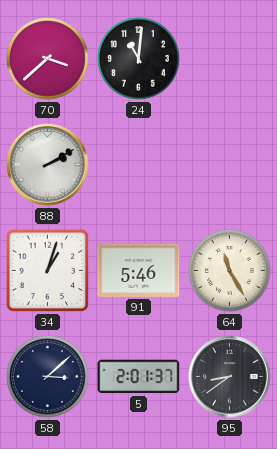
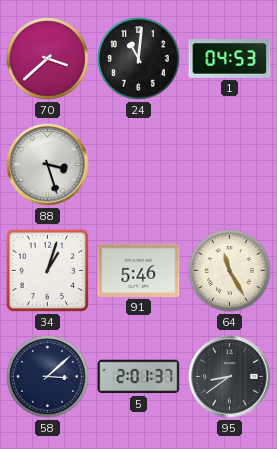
1: none -> 04:53 (230, 59)
88: 2:10 -> 3:27 (48, 165)
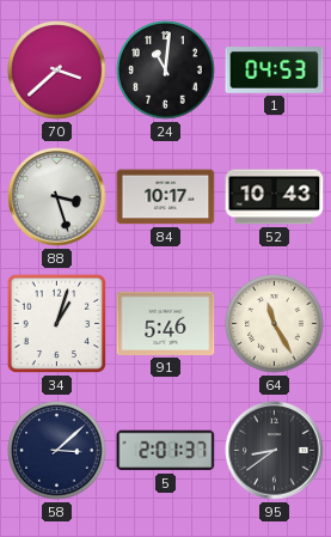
84: none -> 10:17 (166, 197)
52: none -> 10:43 (275, 197)
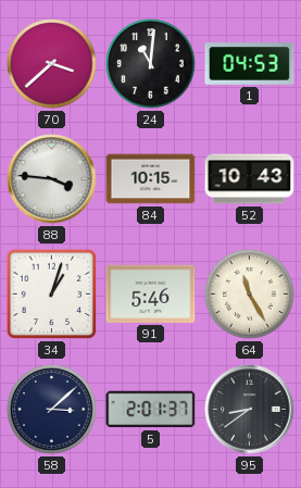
88: 3:27 -> 3:46 (52, 179)
84: 10:17 -> 10:15 (151, 179)
